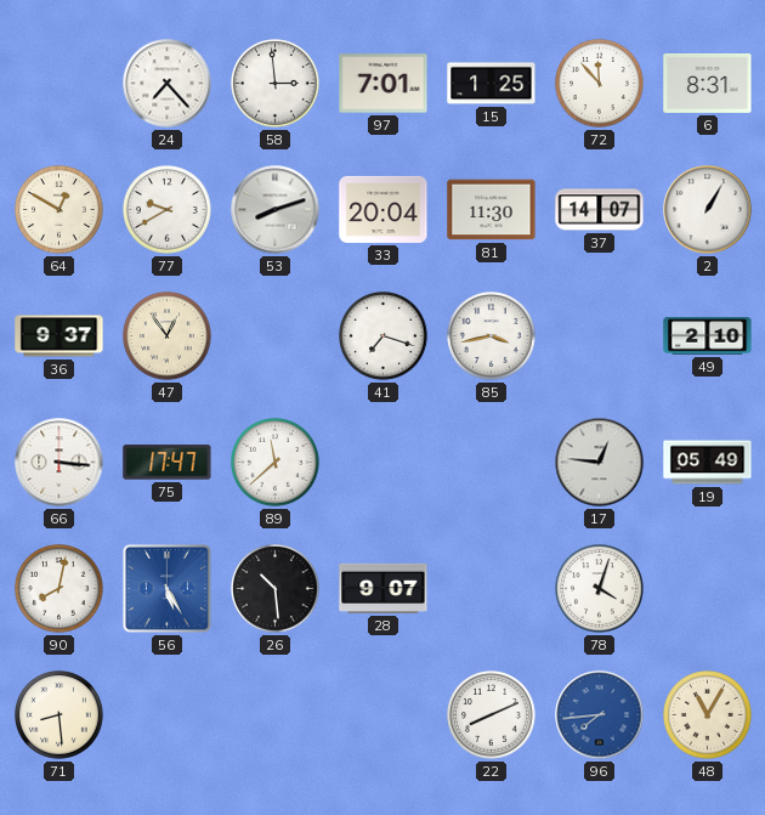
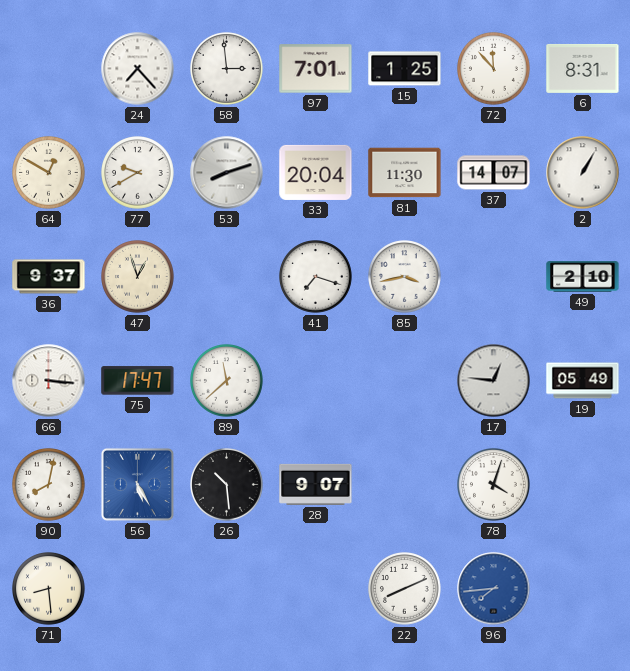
47: 12:54 -> 12:57 (138, 277)
48: 11:05 -> none (708, 715)
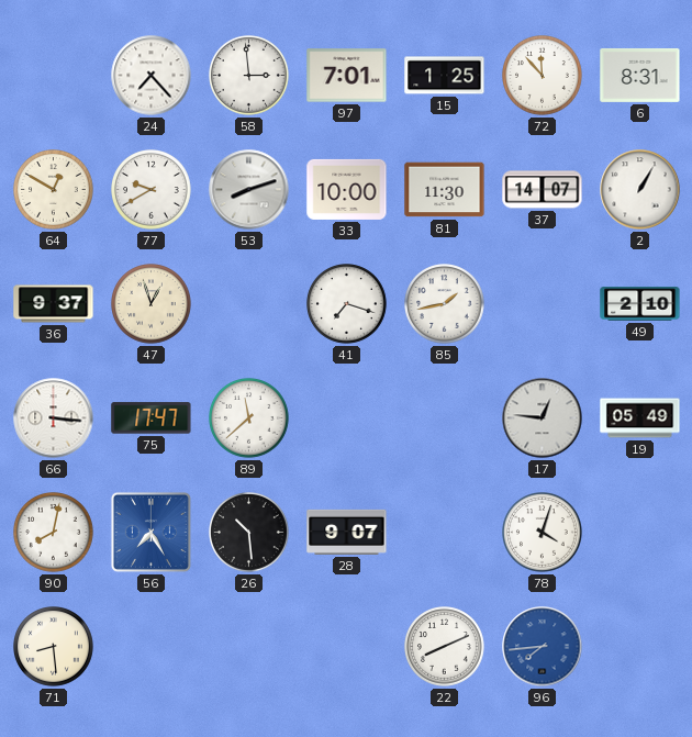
33: 20:04 -> 10:00 (347, 189)
85: 3:43 -> 1:43 (445, 304)
56: 5:25 -> 7:25 (150, 532)
